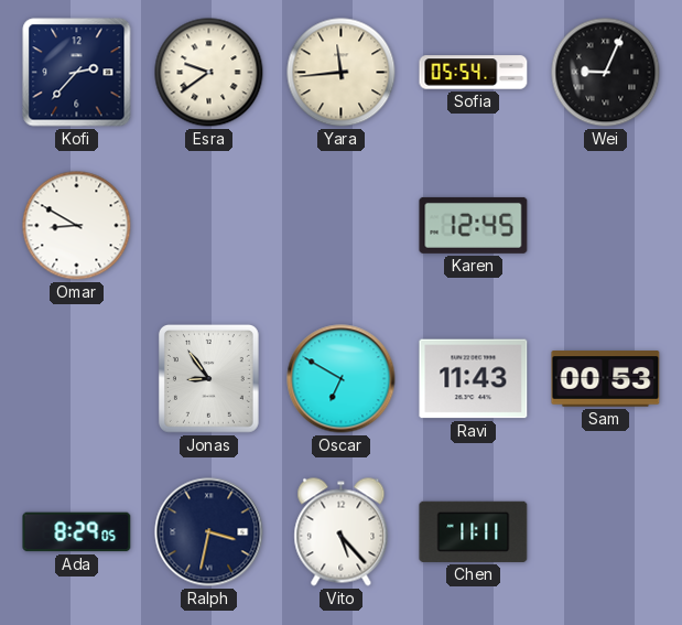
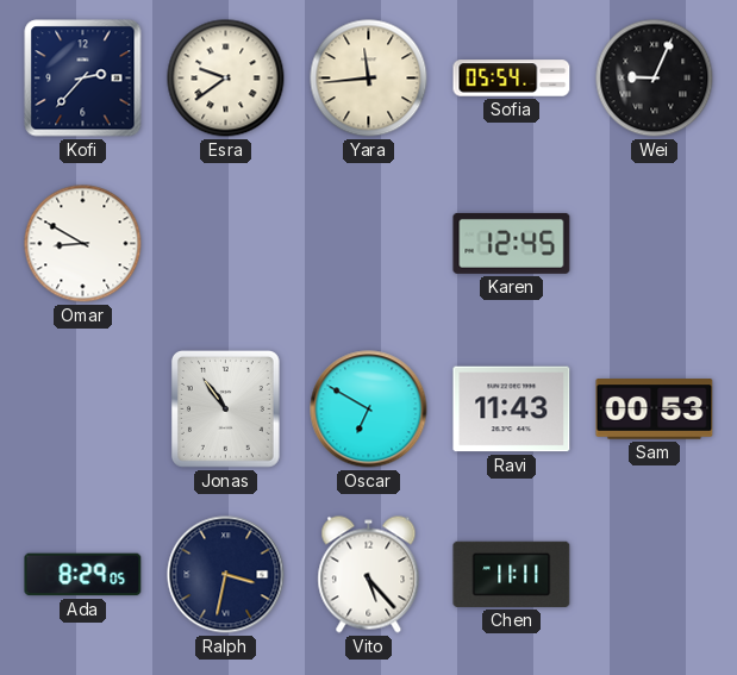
Jonas: 8:54 -> 10:54 (225, 408)
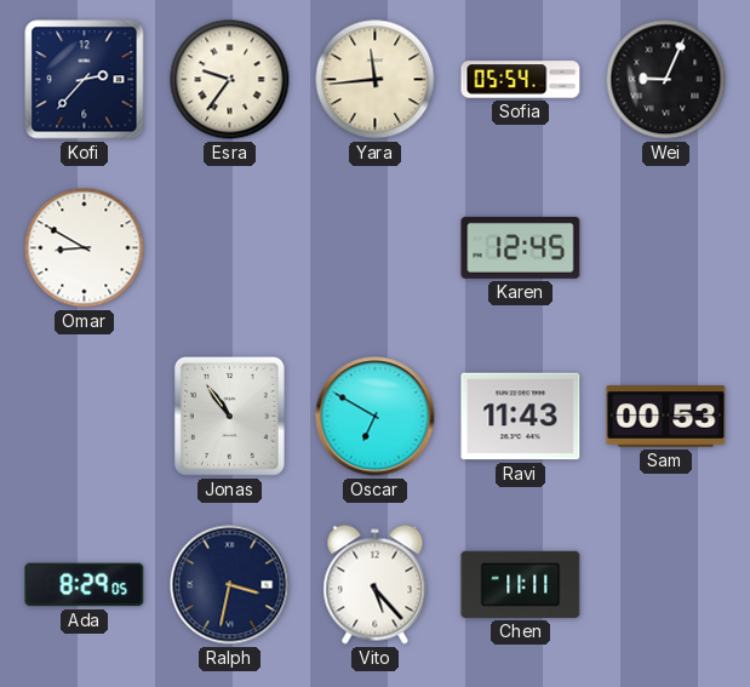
Esra: 9:39 -> 9:36 (230, 80)
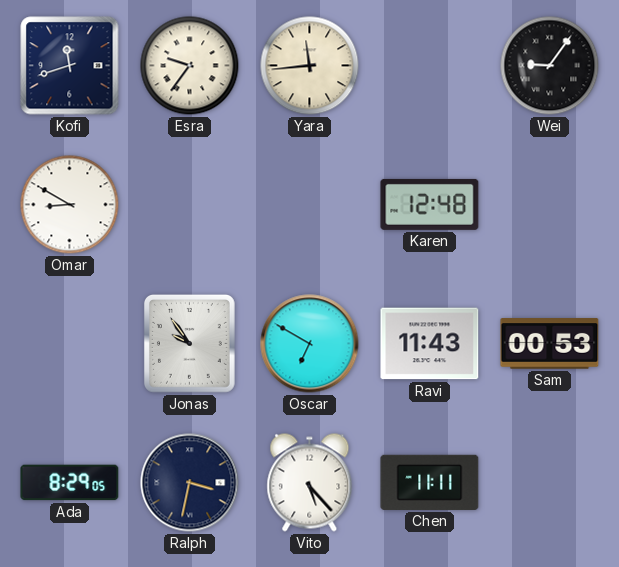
Kofi: 2:37 -> 11:42 (70, 66)
Sofia: 05:54 -> none (521, 80)
Wei: 9:04 -> 9:06 (550, 66)
Karen: 12:45 -> 12:48 (430, 204)
Jonas: 10:54 -> 9:54 (189, 343)
